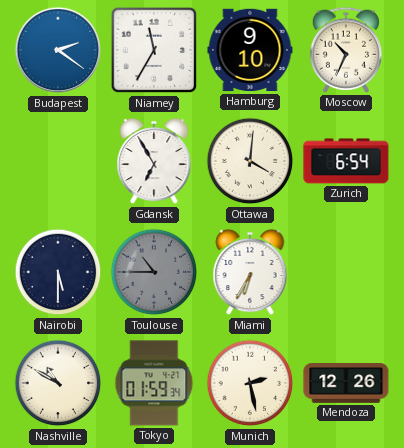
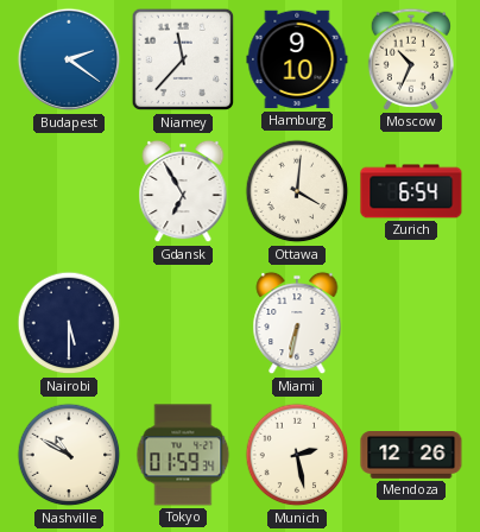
Niamey: 11:35 -> 11:37 (183, 59)
Toulouse: 10:45 -> none (154, 272)
Miami: 6:35 -> 6:32 (297, 323)
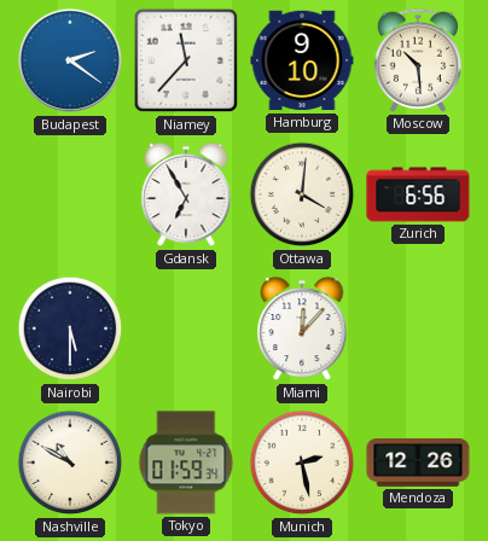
Moscow: 10:34 -> 10:29 (417, 60)
Zurich: 6:54 -> 6:56 (418, 194)
Miami: 6:32 -> 12:07 (302, 328)
